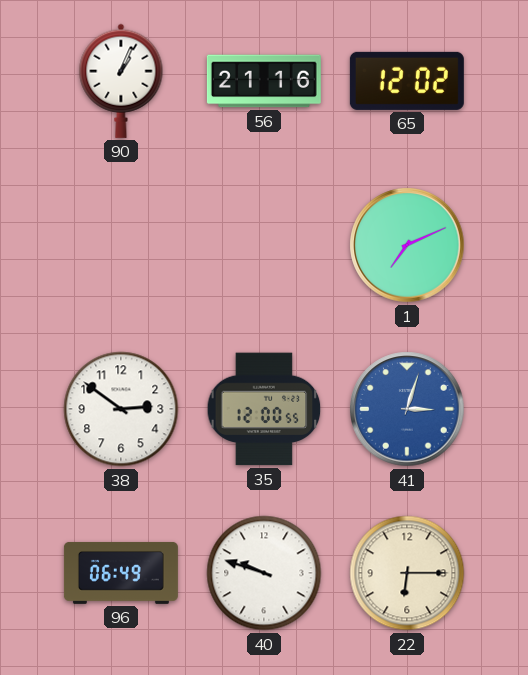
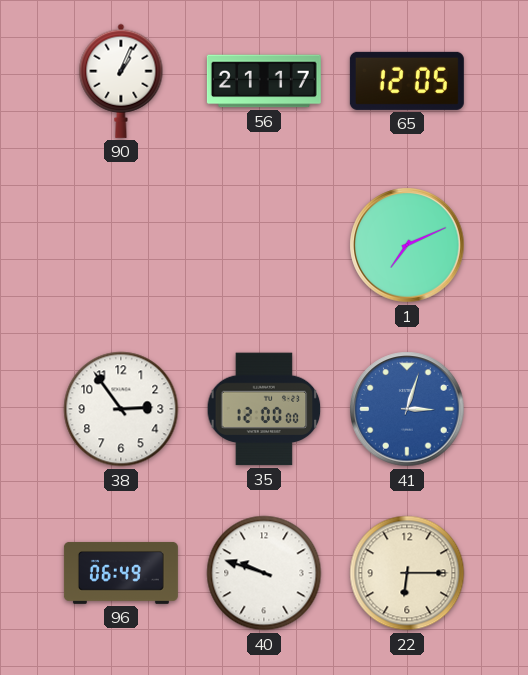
56: 21:16 -> 21:17 (264, 81)
65: 12:02 -> 12:05 (407, 81)
38: 2:51 -> 2:54 (121, 409)
35: 12:00:55 -> 12:00:00 (264, 409)
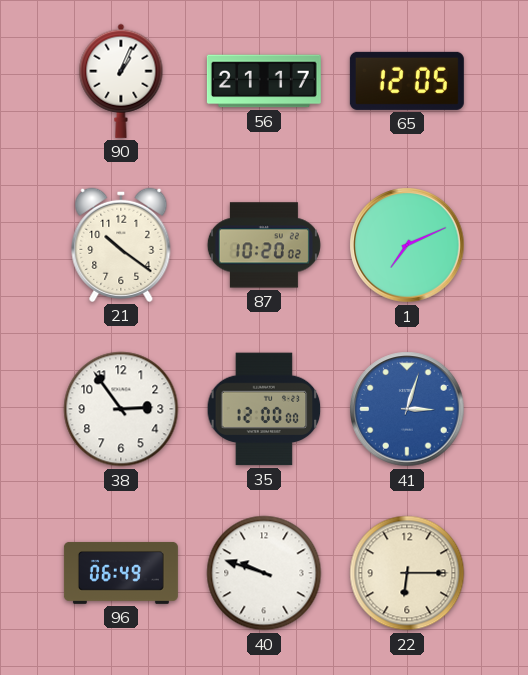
21: none -> 10:21 (121, 245)
87: none -> 10:20 (264, 245)
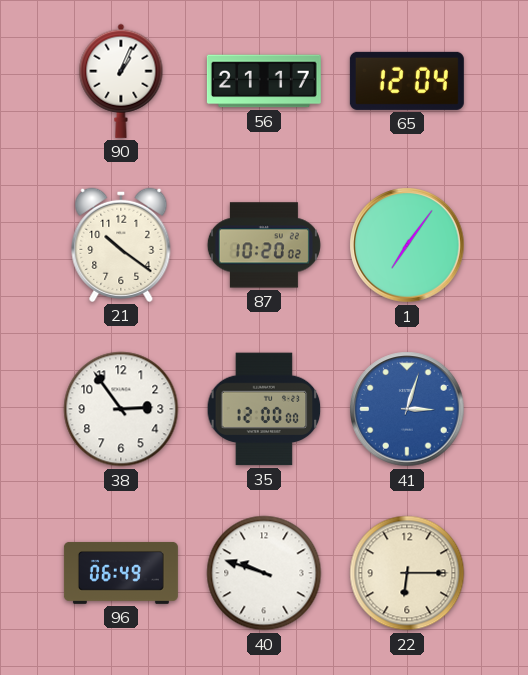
65: 12:05 -> 12:04 (407, 81)
1: 7:11 -> 7:06 (407, 245)
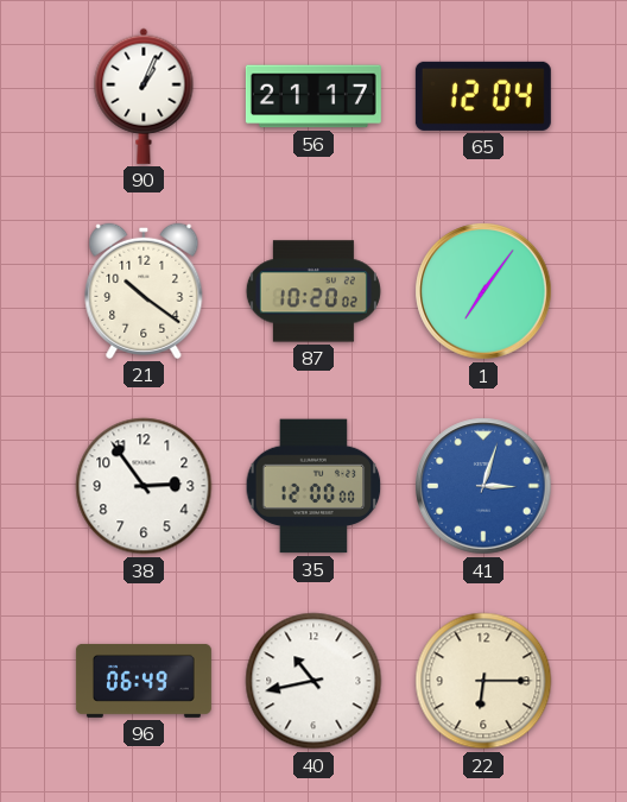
40: 9:48 -> 10:43 (313, 681)
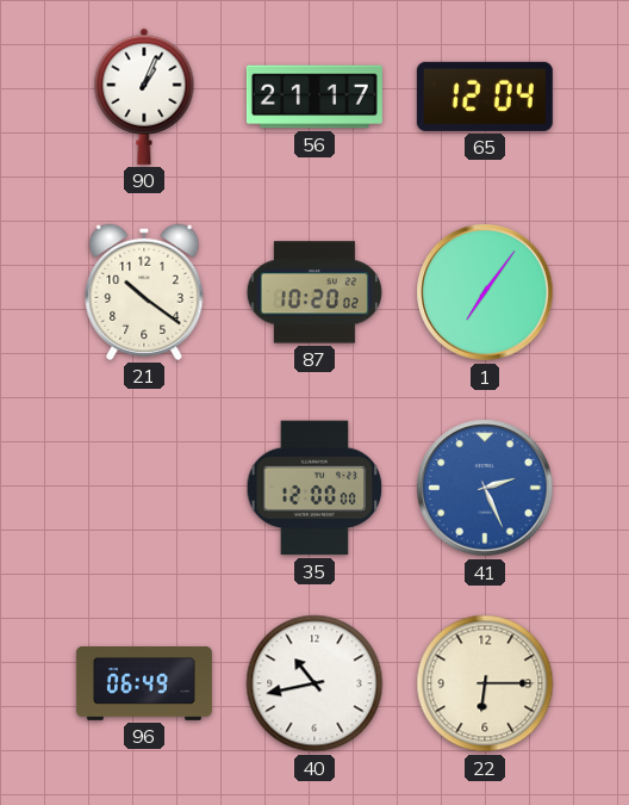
38: 2:54 -> none (144, 486)
41: 3:03 -> 2:26 (485, 488)
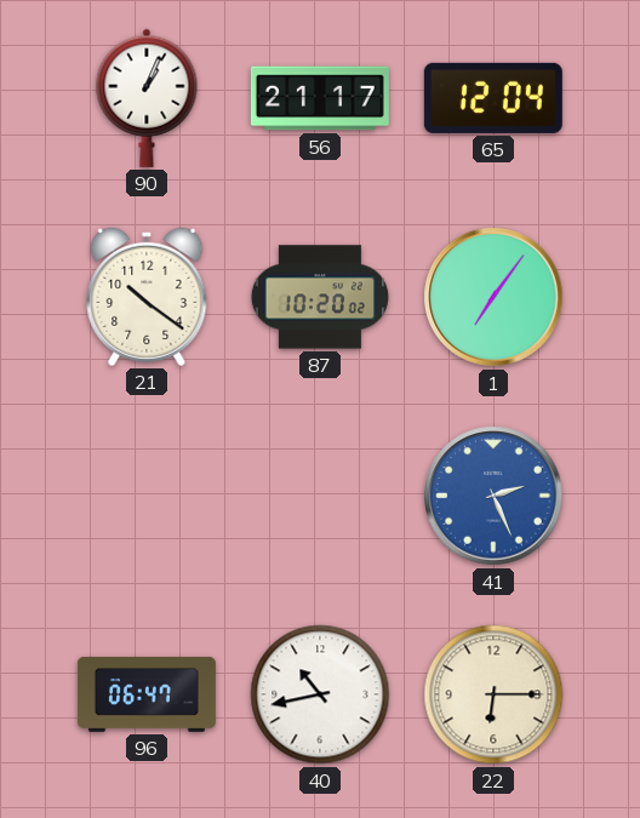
35: 12:00 -> none (314, 488)
96: 06:49 -> 06:47 (147, 694)
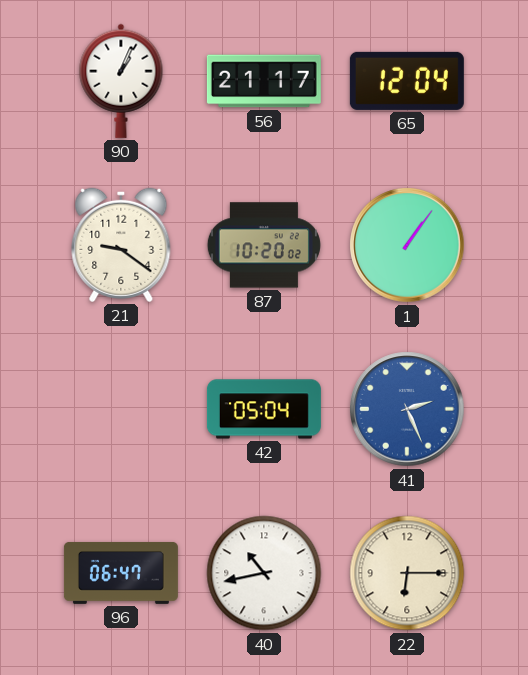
21: 10:21 -> 9:21 (121, 245)
1: 7:06 -> 1:06 (407, 245)
42: none -> 05:04 (264, 409)
